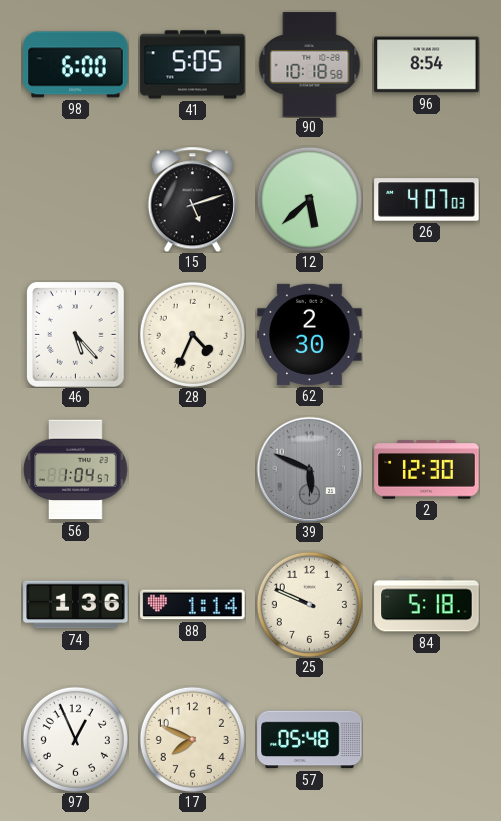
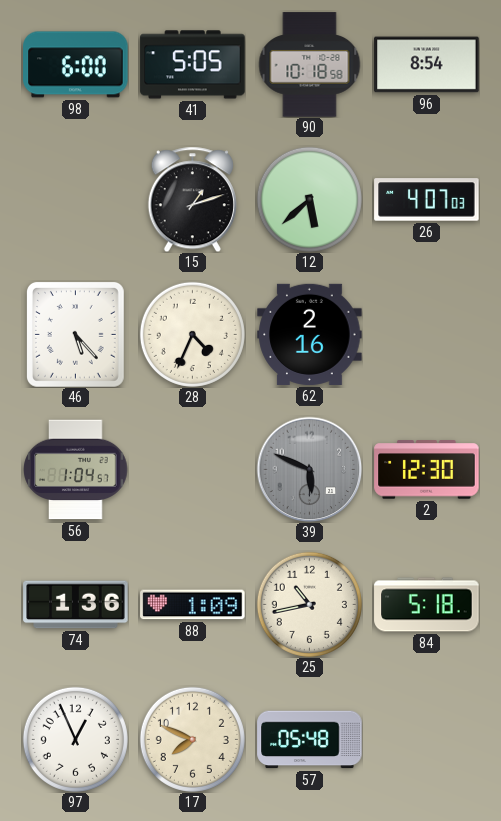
15: 5:12 -> 1:12 (192, 199)
62: 2:30 -> 2:16 (310, 334)
88: 1:14 -> 1:09 (193, 605)
25: 9:49 -> 10:43 (309, 604)
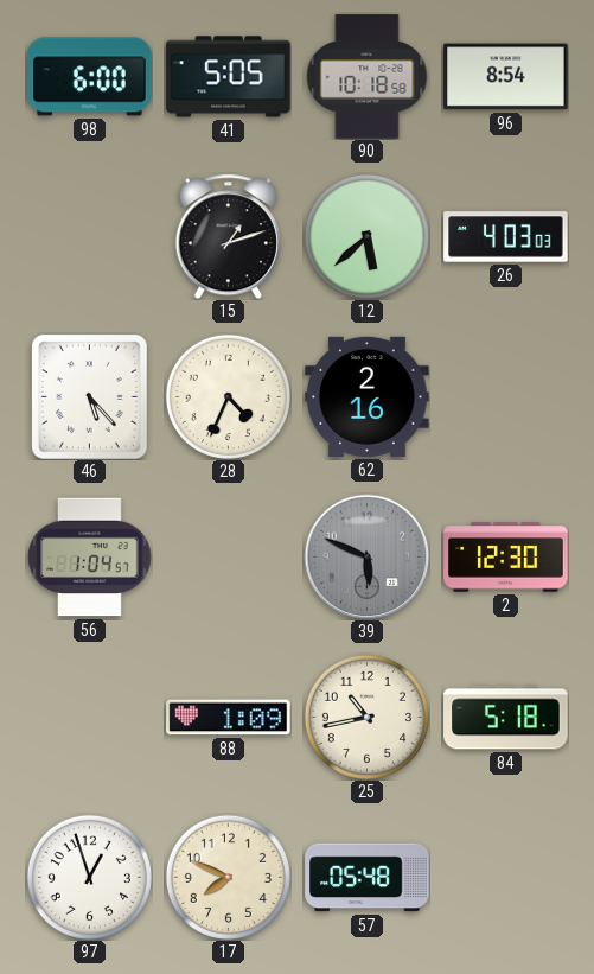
26: 4:07 -> 4:03 (506, 237)
74: 1:36 -> none (76, 605)
97: 12:56 -> 12:57 (89, 877)
